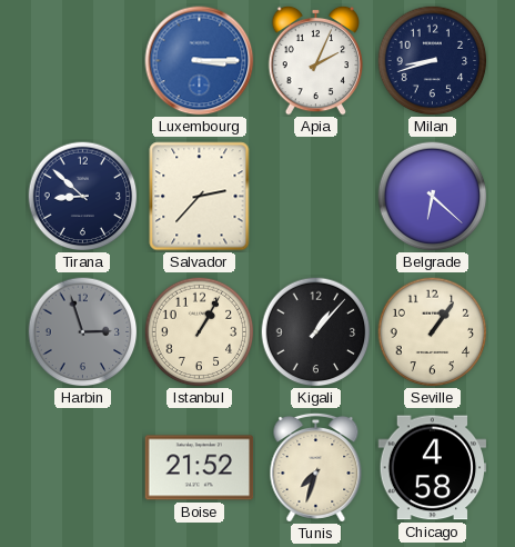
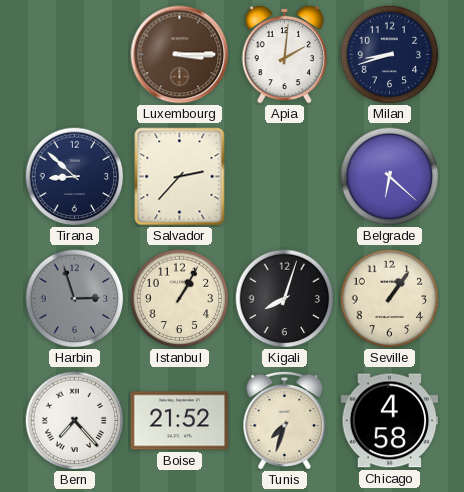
Luxembourg dial: blue -> brown (180, 55)
Apia: 2:04 -> 2:01 (285, 54)
Kigali: 1:07 -> 8:03 (285, 299)
Bern: none -> 7:23 (75, 421)
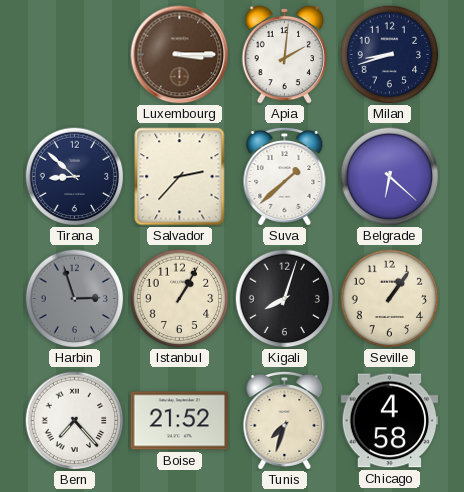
Suva: none -> 1:38 (285, 176)
